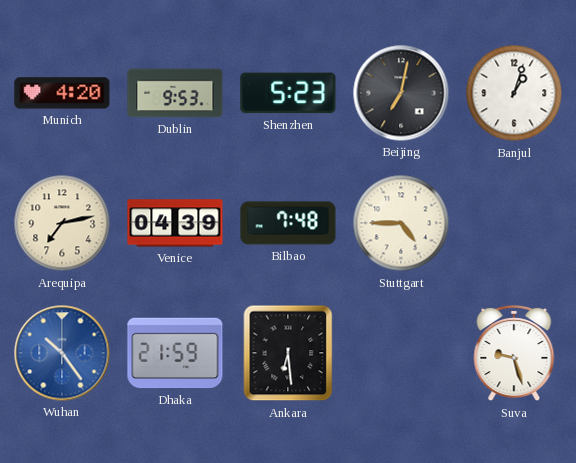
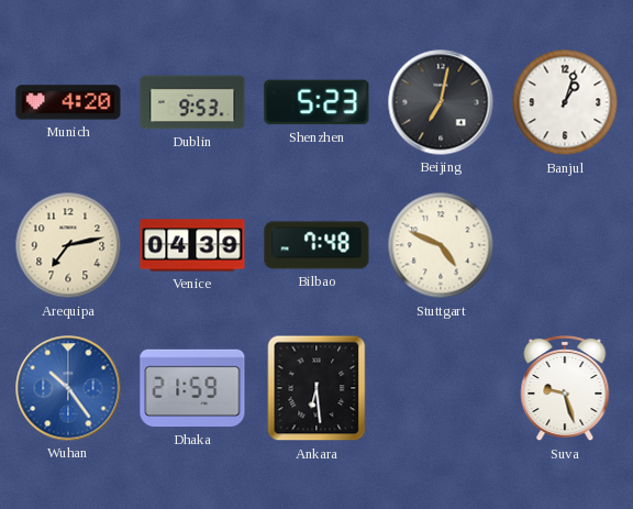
Stuttgart: 4:45 -> 4:49 (441, 245)
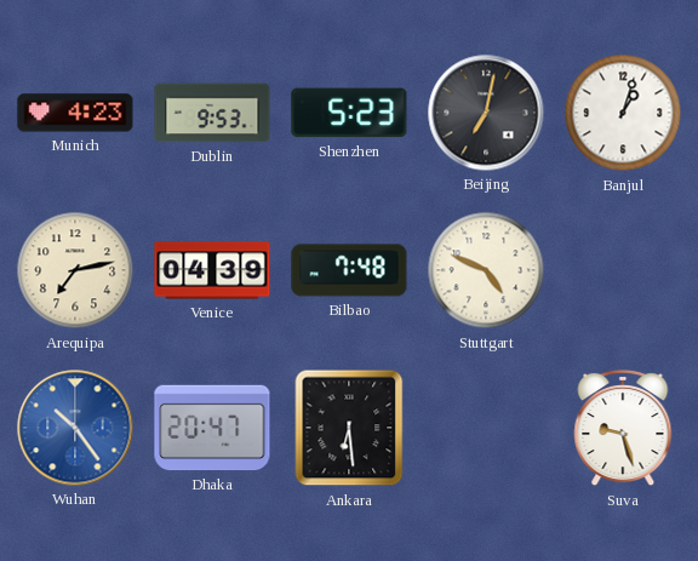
Munich: 4:20 -> 4:23 (75, 113)
Dhaka: 21:59 -> 20:47 (212, 428)
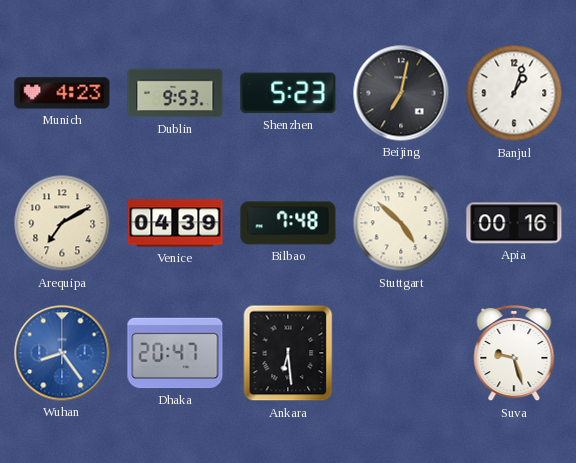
Arequipa: 7:13 -> 7:10 (62, 223)
Stuttgart: 4:49 -> 4:52 (401, 223)
Apia: none -> 00:16 (514, 223)
Wuhan: 10:24 -> 8:24 (62, 353)
